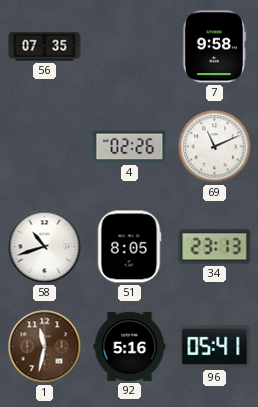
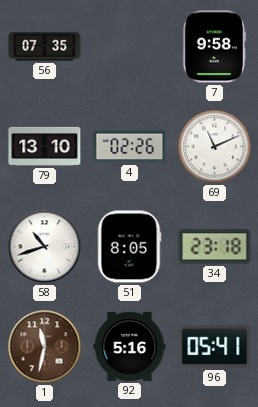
79: none -> 13:10 (45, 146)
34: 23:13 -> 23:18 (215, 247)
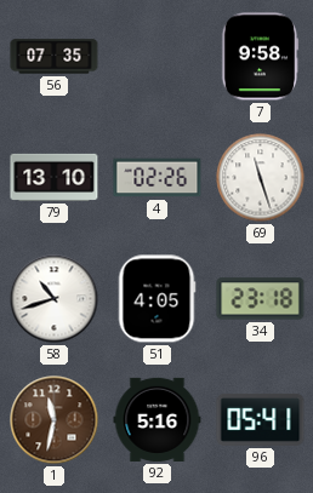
69: 11:11 -> 11:27 (261, 178)
51: 8:05 -> 4:05 (156, 299)
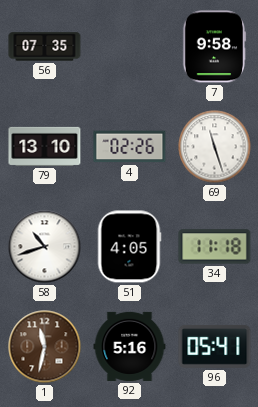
34: 23:18 -> 11:18 (215, 247)
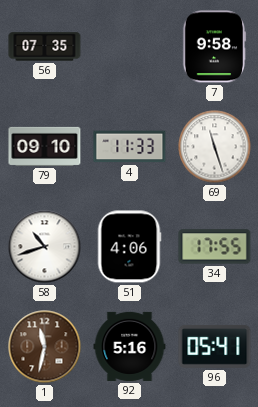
79: 13:10 -> 09:10 (45, 146)
4: 02:26 -> 11:33 (130, 147)
51: 4:05 -> 4:06 (129, 247)
34: 11:18 -> 17:55 (215, 247)
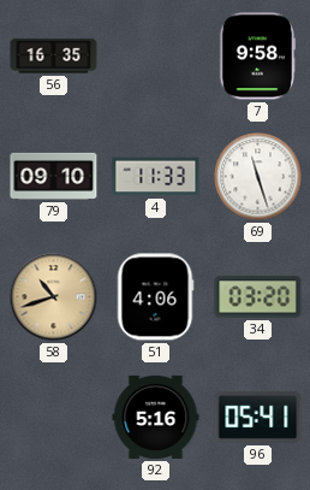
56: 07:35 -> 16:35 (54, 57)
58 dial: white -> champagne (54, 297)
34: 17:55 -> 03:20 (258, 297)
1: 11:32 -> none (45, 347)
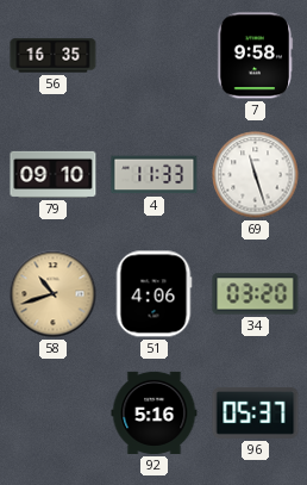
96: 05:41 -> 05:37 (256, 412)
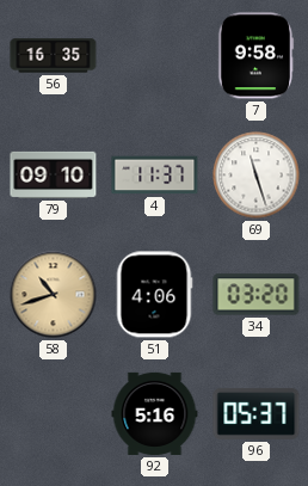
4: 11:33 -> 11:37 (155, 176)
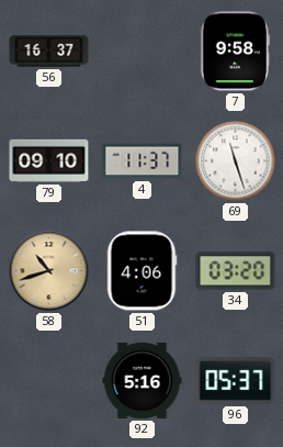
56: 16:35 -> 16:37 (49, 52)
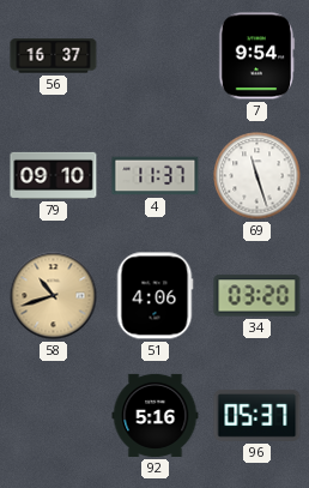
7: 9:58 -> 9:54 (256, 56)
